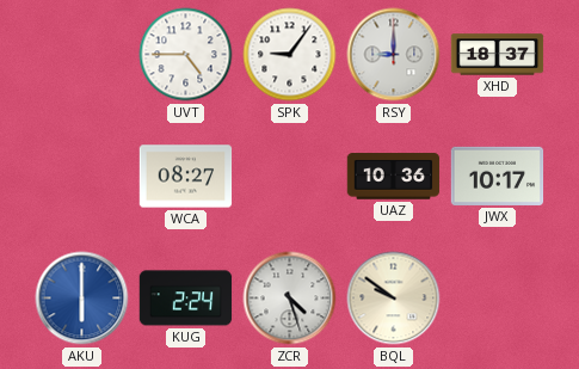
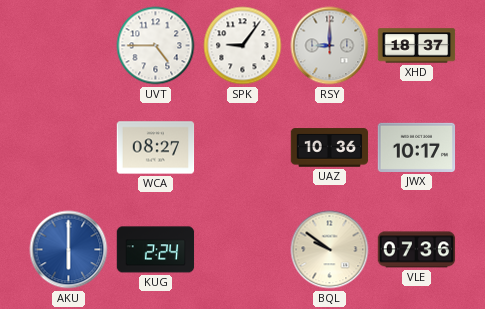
ZCR: 4:27 -> none (290, 299)
VLE: none -> 07:36 (417, 250)
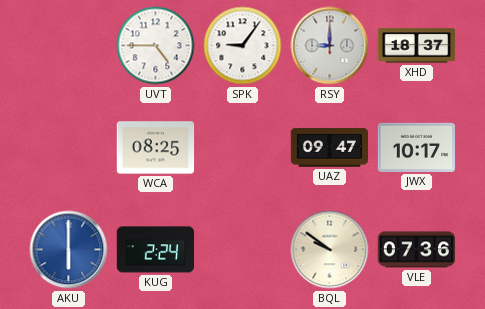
WCA: 08:27 -> 08:25 (156, 148)
UAZ: 10:36 -> 09:47 (330, 148)
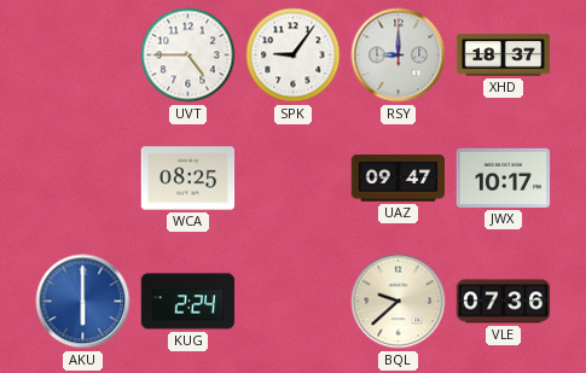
BQL: 9:51 -> 9:38 (399, 302)
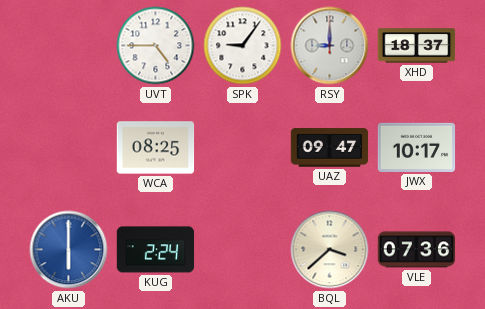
BQL: 9:38 -> 3:38 (330, 250)
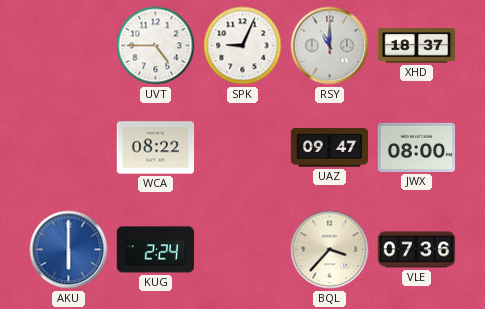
SPK: 9:06 -> 9:04 (243, 46)
RSY: 9:00 -> 11:00 (330, 46)
WCA: 08:25 -> 08:22 (156, 148)
JWX: 10:17 -> 08:00 (417, 147)
BQL: 3:38 -> 3:37 (330, 250)
